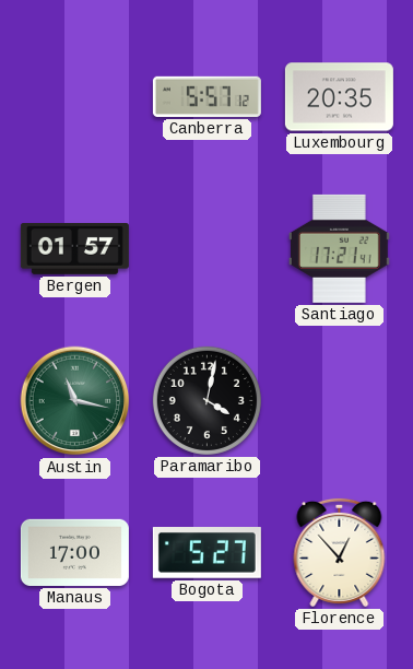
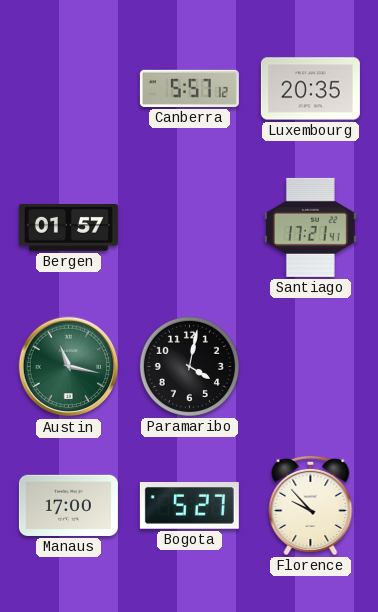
Florence: 12:53 -> 9:53 (311, 505)
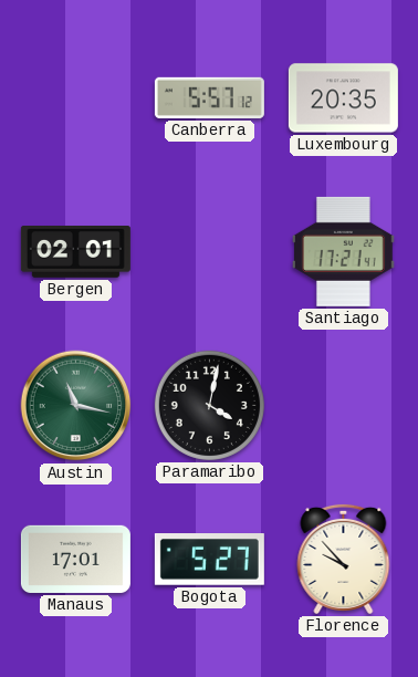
Bergen: 01:57 -> 02:01 (75, 252)
Manaus: 17:00 -> 17:01 (75, 559)
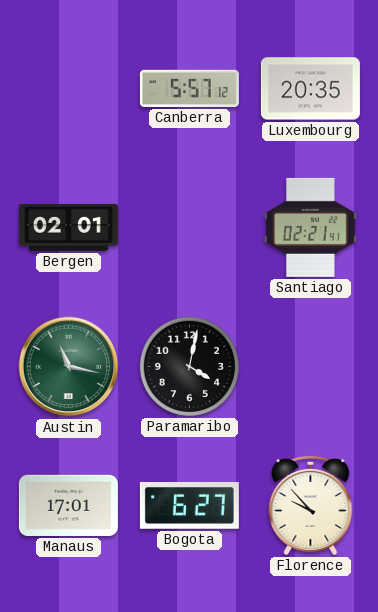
Santiago: 17:21 -> 02:21 (311, 227)
Bogota: 5:27 -> 6:27 (189, 506)
